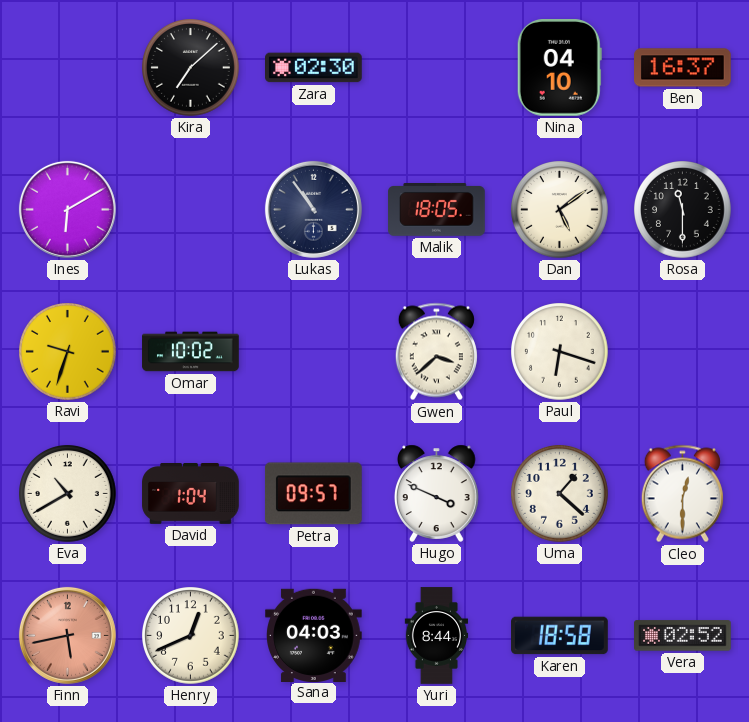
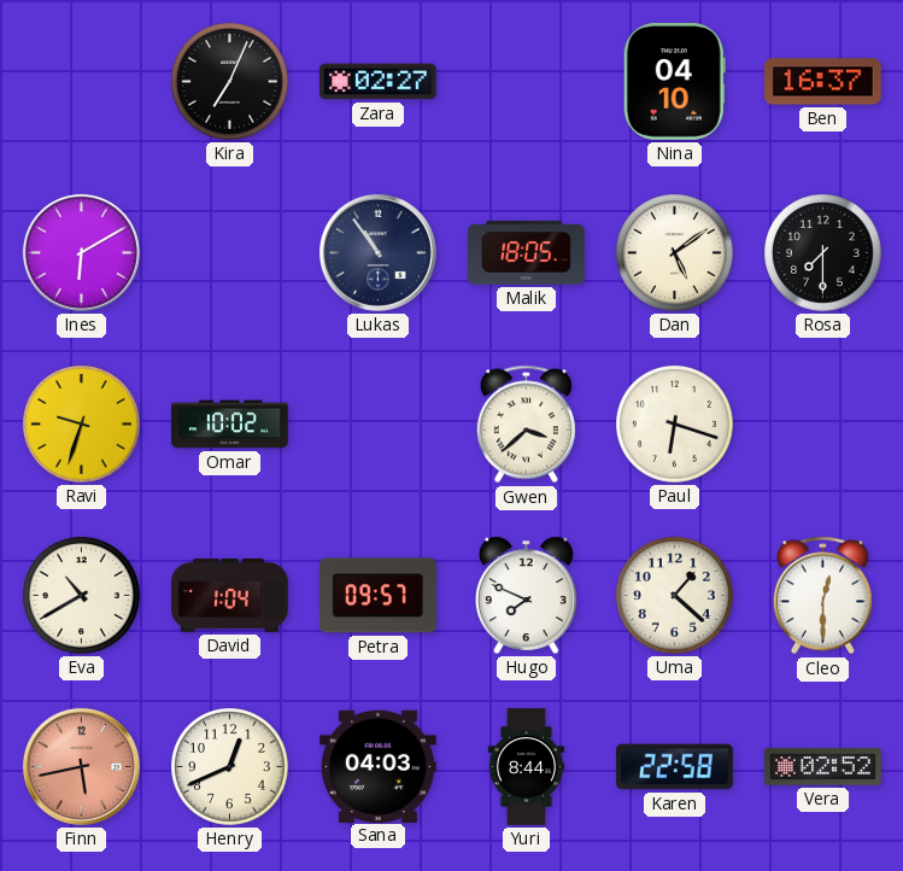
Kira: 7:08 -> 7:04 (230, 82)
Zara: 02:30 -> 02:27 (379, 82)
Rosa: 11:30 -> 7:30 (823, 253)
Hugo: 3:49 -> 7:49 (526, 595)
Karen: 18:58 -> 22:58 (675, 767)
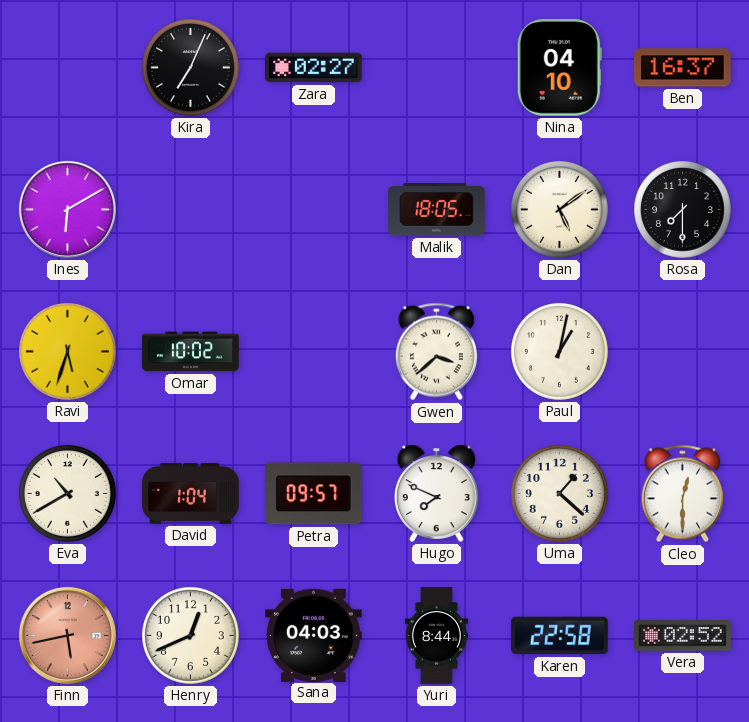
Lukas: 10:54 -> none (377, 252)
Ravi: 9:33 -> 5:33 (68, 352)
Paul: 6:18 -> 1:02 (560, 352)
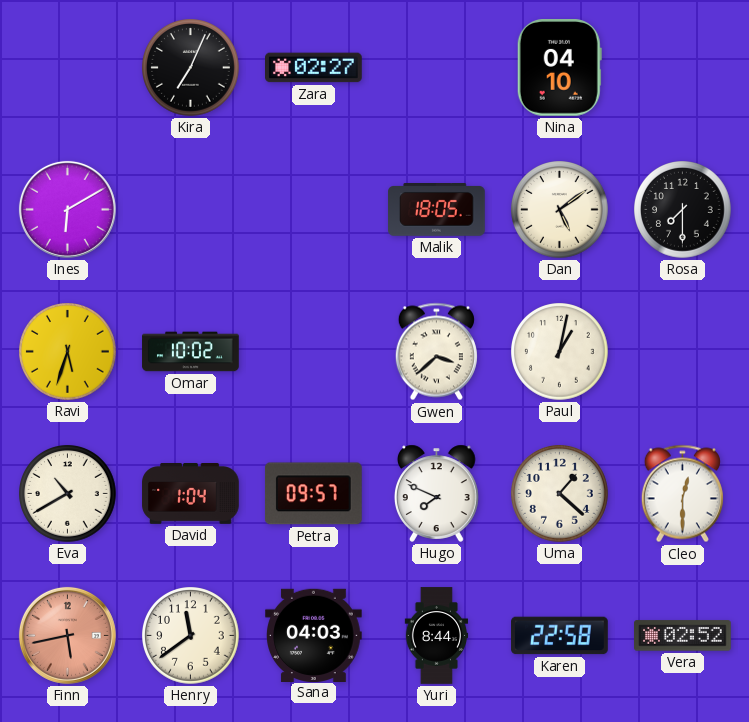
Ben: 16:37 -> none (683, 68)
Henry: 12:41 -> 11:39 (191, 636)
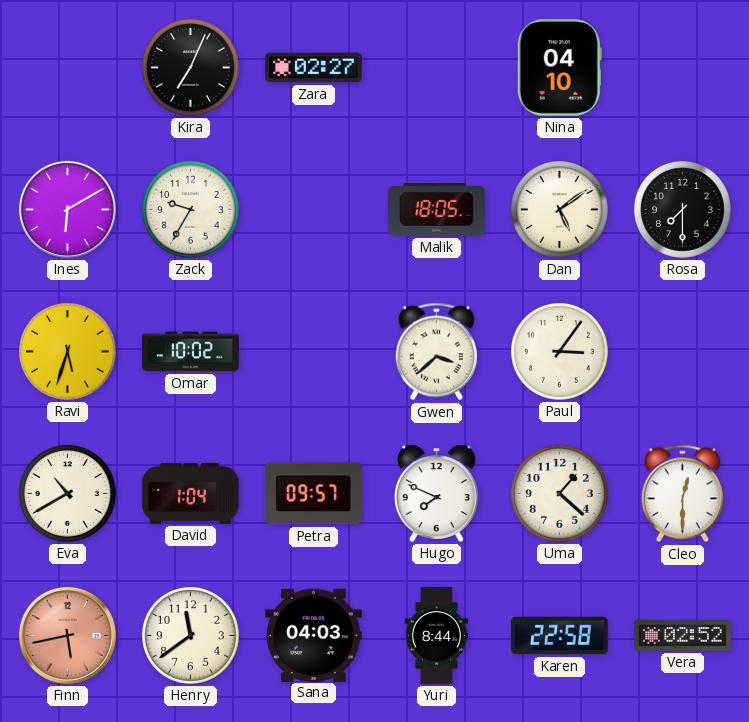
Zack: none -> 9:35 (191, 210)
Paul: 1:02 -> 3:06 (560, 352)
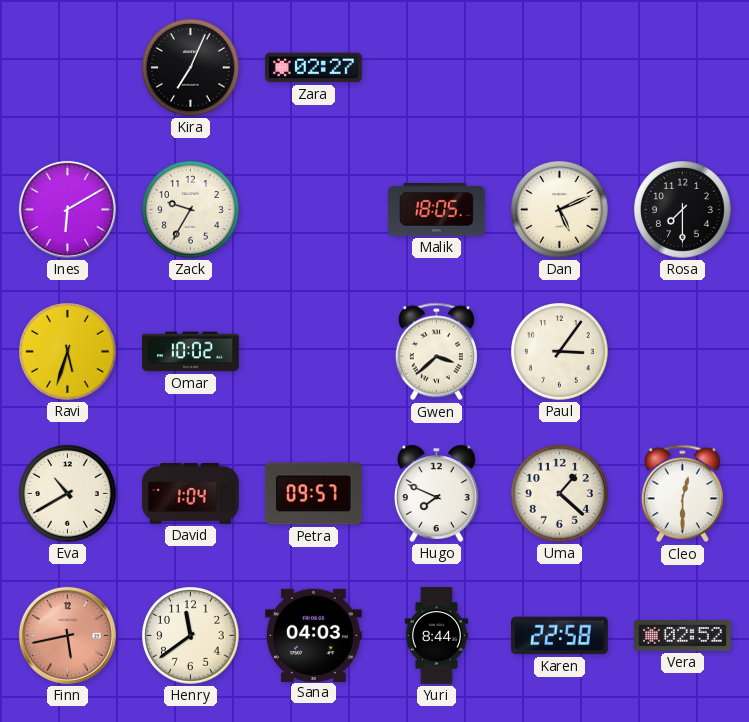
Nina: 04:10 -> none (559, 68)
Dan: 5:09 -> 5:11 (560, 210)
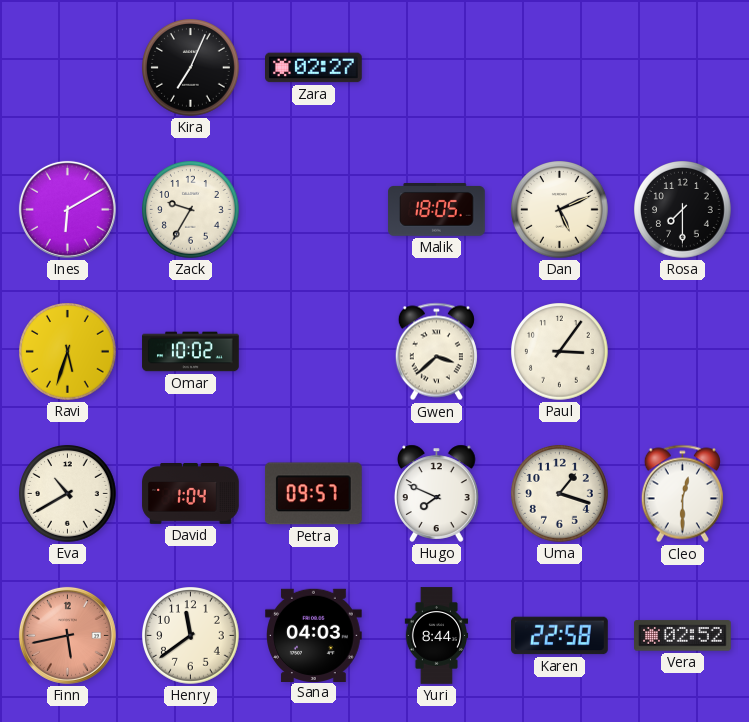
Uma: 1:22 -> 1:18 (560, 494)
